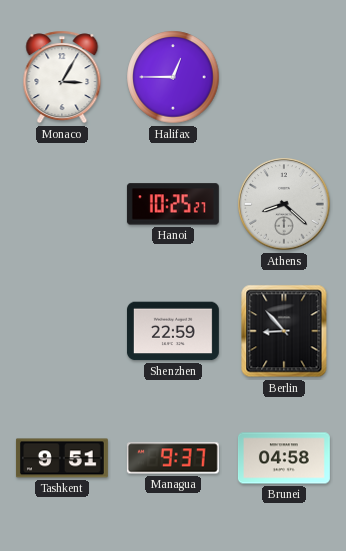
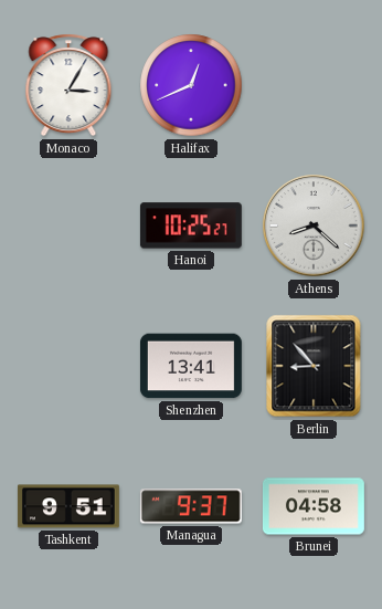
Halifax: 12:45 -> 12:41 (191, 85)
Shenzhen: 22:59 -> 13:41 (191, 366)
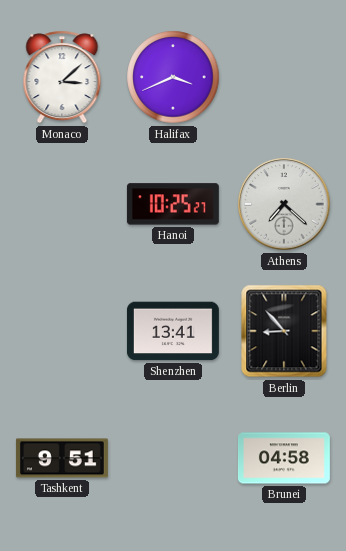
Monaco: 3:05 -> 3:08 (62, 77)
Halifax: 12:41 -> 3:41 (173, 77)
Athens: 8:22 -> 7:22 (284, 204)
Managua: 9:37 -> none (191, 506)
